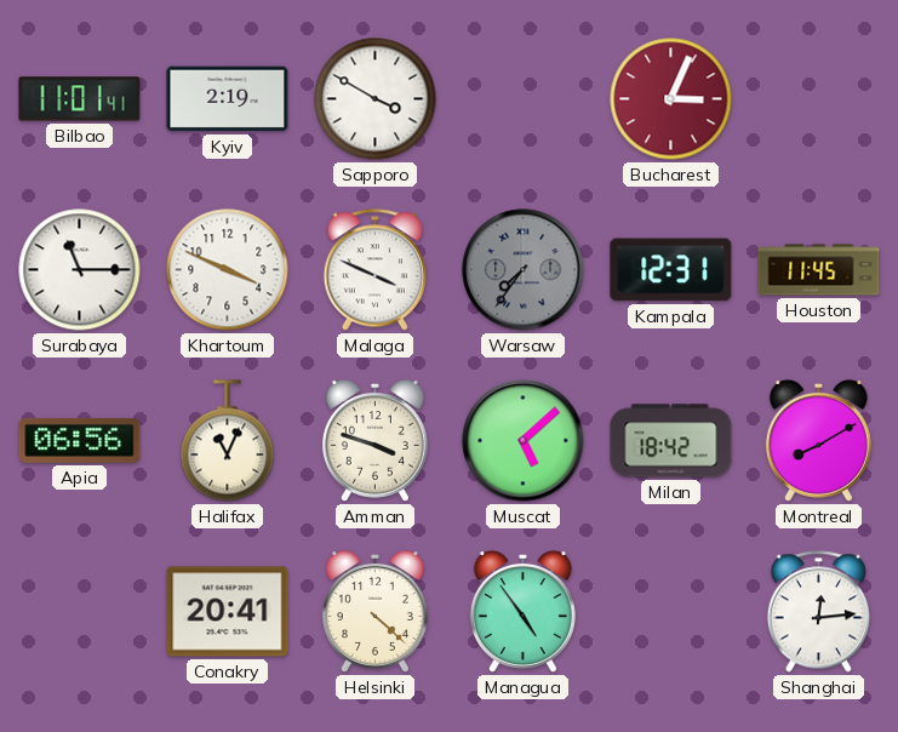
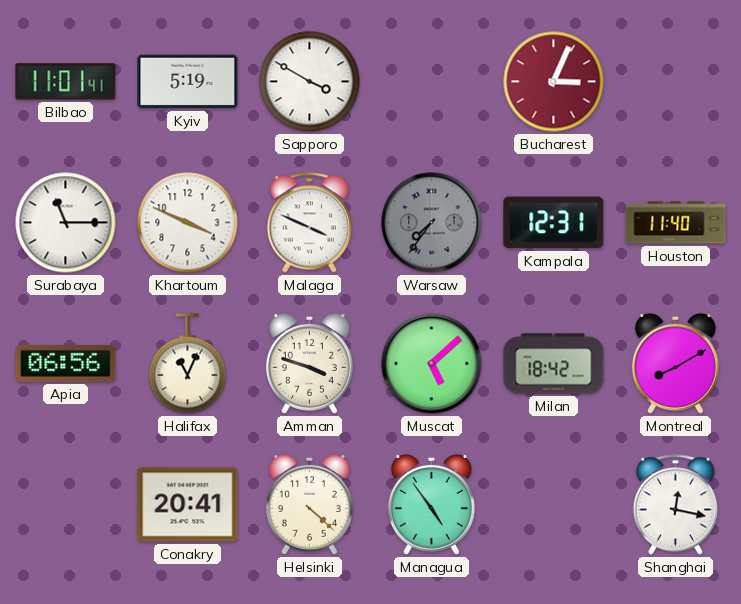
Kyiv: 2:19 -> 5:19 (188, 82)
Houston: 11:45 -> 11:40 (676, 223)
Shanghai: 12:14 -> 12:17 (675, 505)
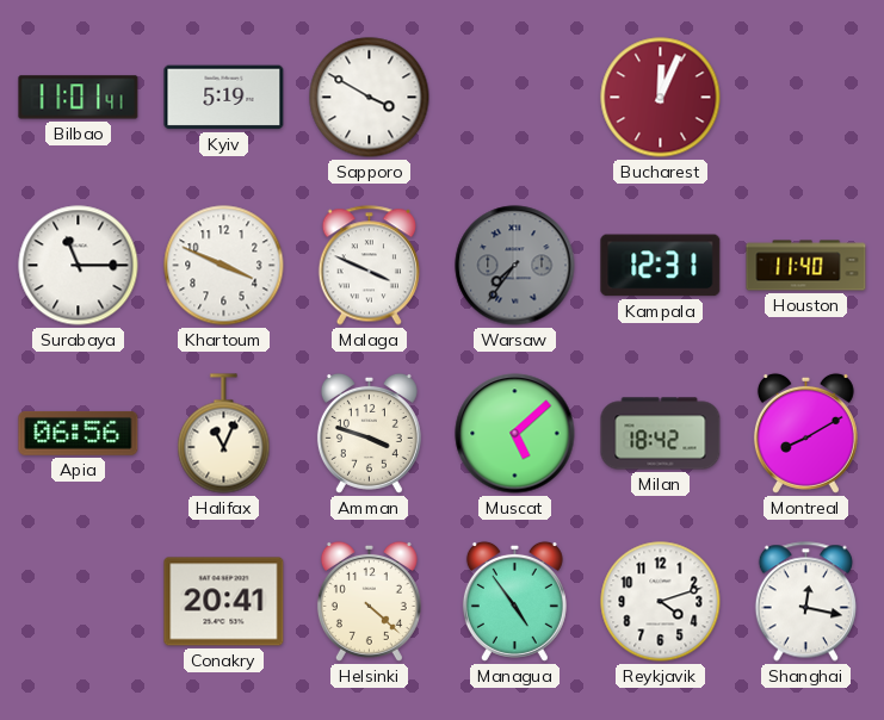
Bucharest: 3:04 -> 12:04 (661, 98)
Reykjavik: none -> 4:12 (661, 602)
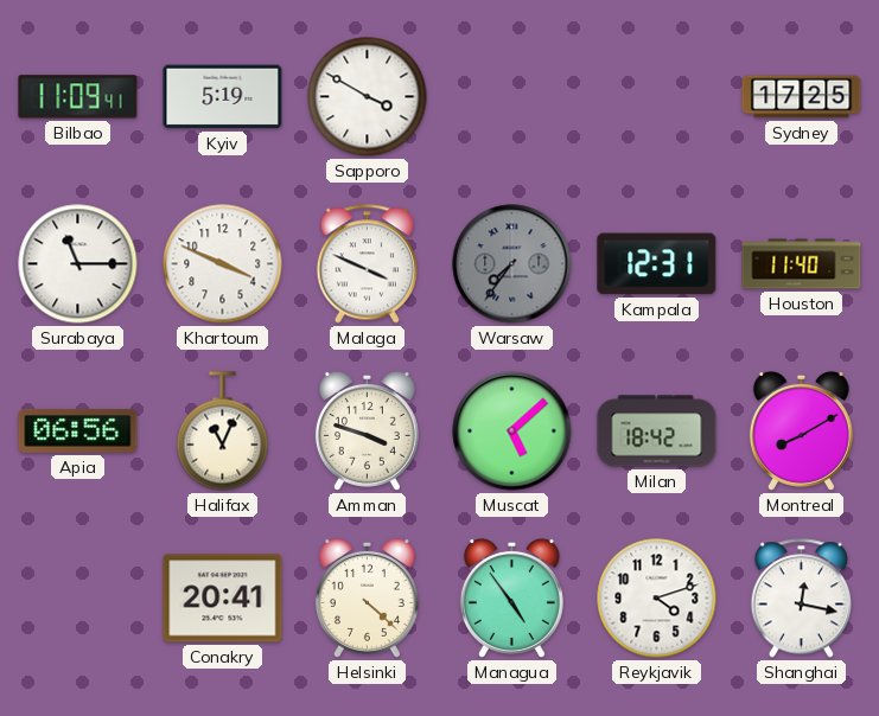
Bilbao: 11:01 -> 11:09 (78, 97)
Bucharest: 12:04 -> none (661, 98)
Sydney: none -> 17:25 (802, 97)
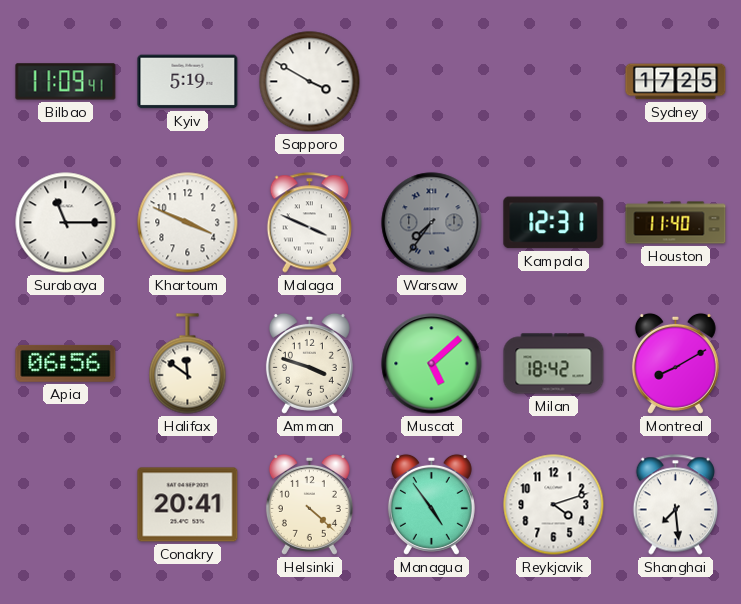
Halifax: 11:04 -> 11:51 (188, 364)
Shanghai: 12:17 -> 7:29 (675, 505)
